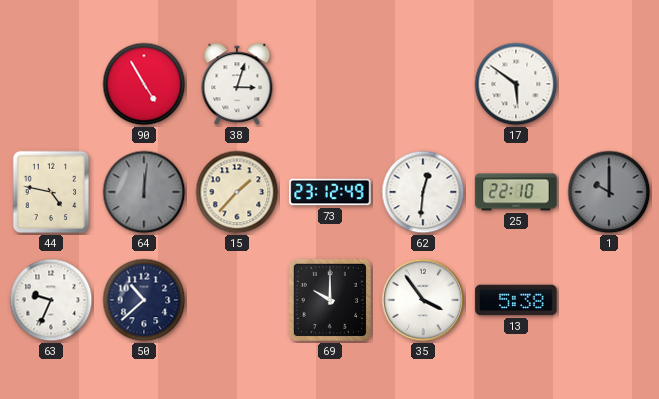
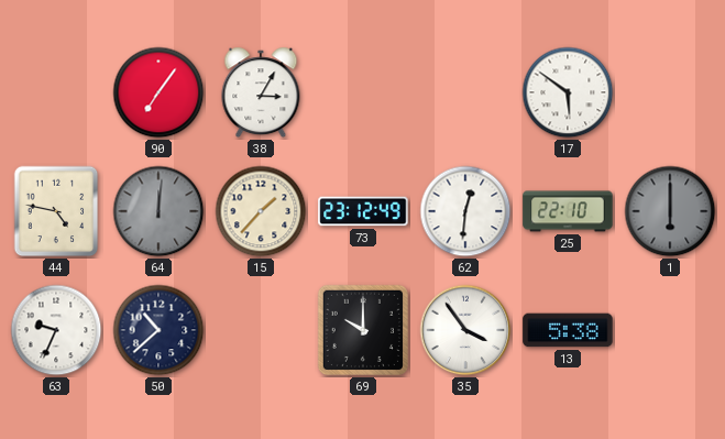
90: 4:55 -> 7:06 (158, 92)
38: 3:03 -> 3:05 (261, 92)
1: 10:00 -> 6:00 (670, 211)
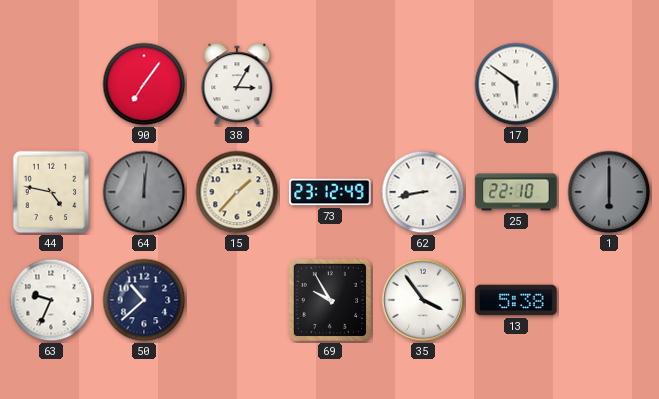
62: 12:31 -> 8:43 (423, 192)
69: 10:00 -> 9:55 (330, 300)
